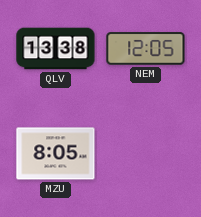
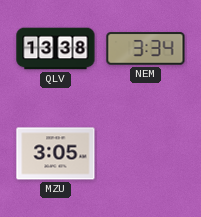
NEM: 12:05 -> 3:34 (146, 49)
MZU: 8:05 -> 3:05 (56, 154)
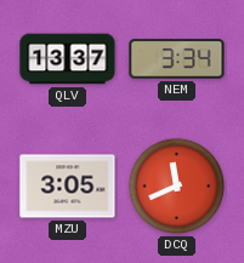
QLV: 13:38 -> 13:37 (68, 59)
DCQ: none -> 11:41 (176, 185)
